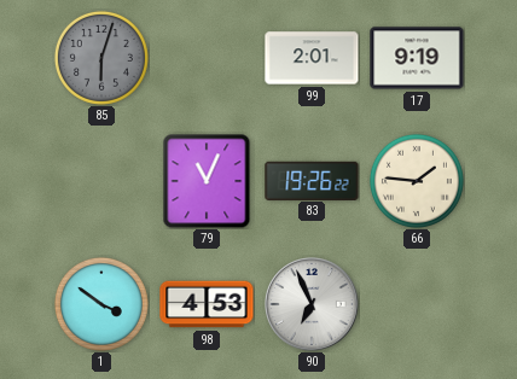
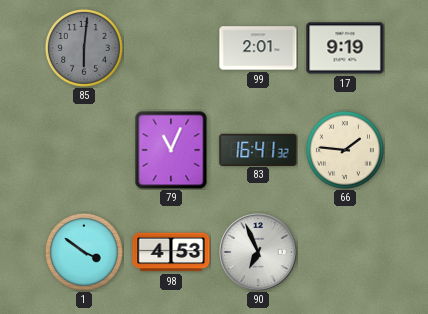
85: 6:03 -> 6:01 (84, 48)
83: 19:26 -> 16:41 (258, 149)
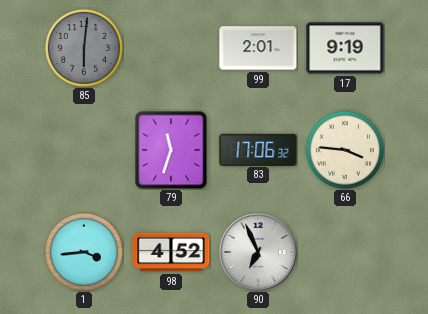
79: 11:04 -> 11:33 (171, 150)
83: 16:41 -> 17:06 (258, 149)
66: 1:46 -> 3:46 (345, 150)
1: 3:51 -> 3:44 (84, 252)
98: 4:53 -> 4:52 (171, 252)
